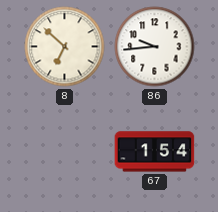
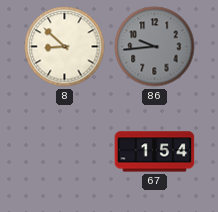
8: 6:52 -> 8:52 (65, 47)
86 dial: white -> grey (155, 47)
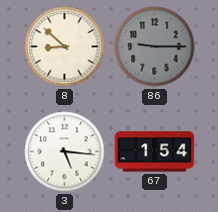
86: 9:44 -> 9:15 (155, 47)
3: none -> 5:16 (65, 152)
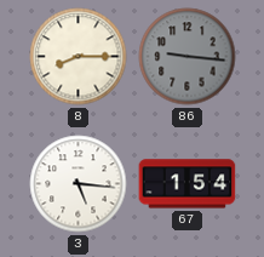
8: 8:52 -> 8:15 (79, 57)
86: 9:15 -> 9:16 (188, 57)
